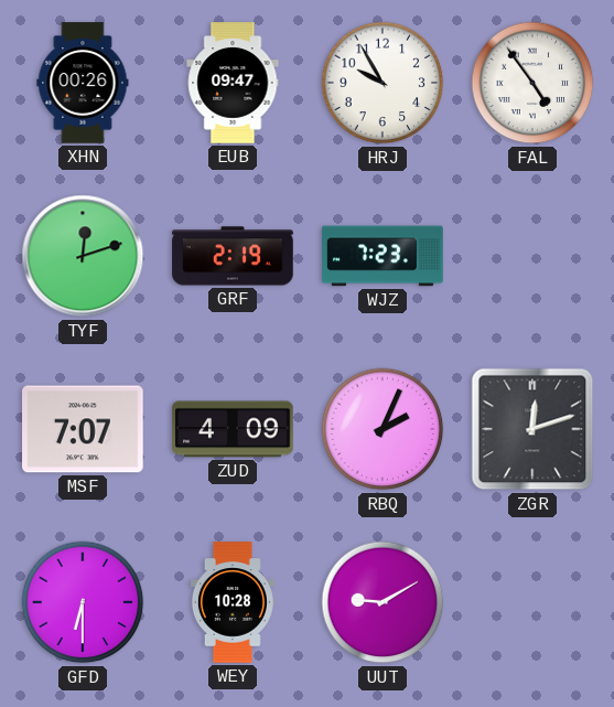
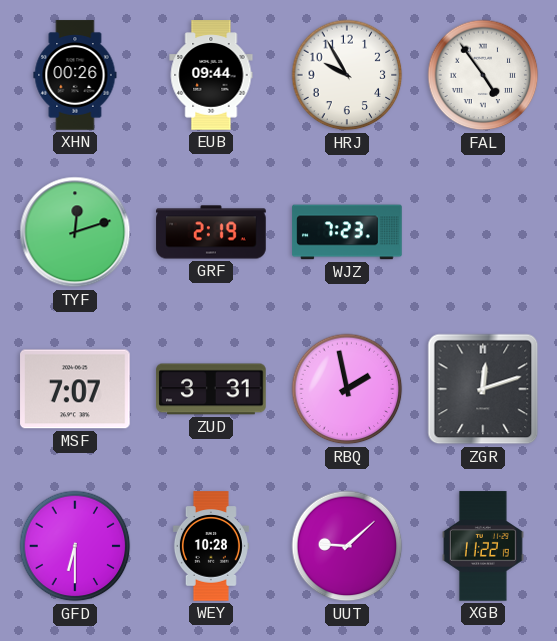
EUB: 09:47 -> 09:44 (211, 75)
ZUD: 4:09 -> 3:31 (211, 389)
RBQ: 2:04 -> 1:58 (347, 389)
UUT: 9:10 -> 9:08 (347, 546)
XGB: none -> 11:22 (483, 546)
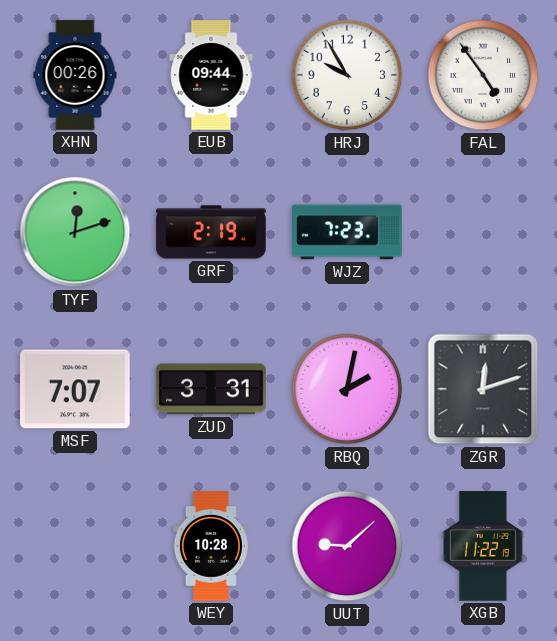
RBQ: 1:58 -> 2:02 (347, 389)
GFD: 6:30 -> none (75, 546)
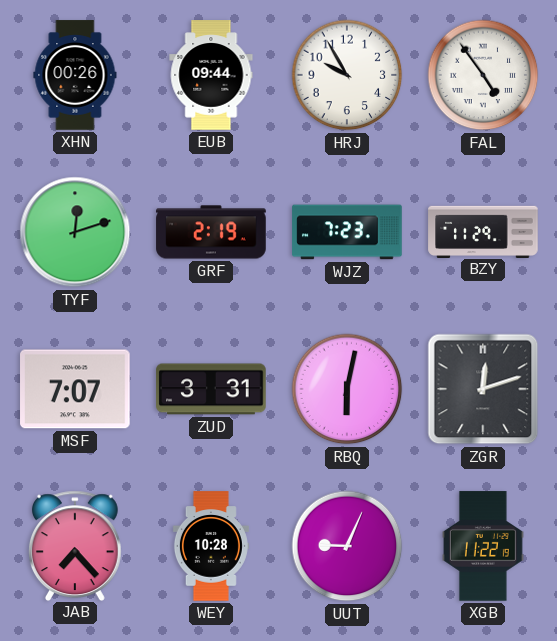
BZY: none -> 11:29 (483, 231)
RBQ: 2:02 -> 6:02 (347, 389)
JAB: none -> 7:23 (75, 545)
UUT: 9:08 -> 9:04 (347, 546)
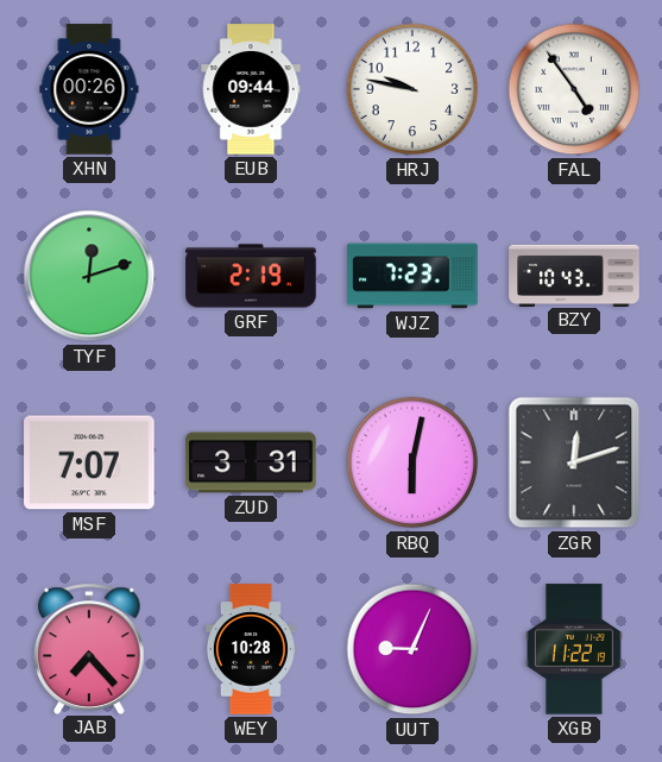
HRJ: 9:55 -> 9:47 (412, 89)
BZY: 11:29 -> 10:43 (574, 275)
